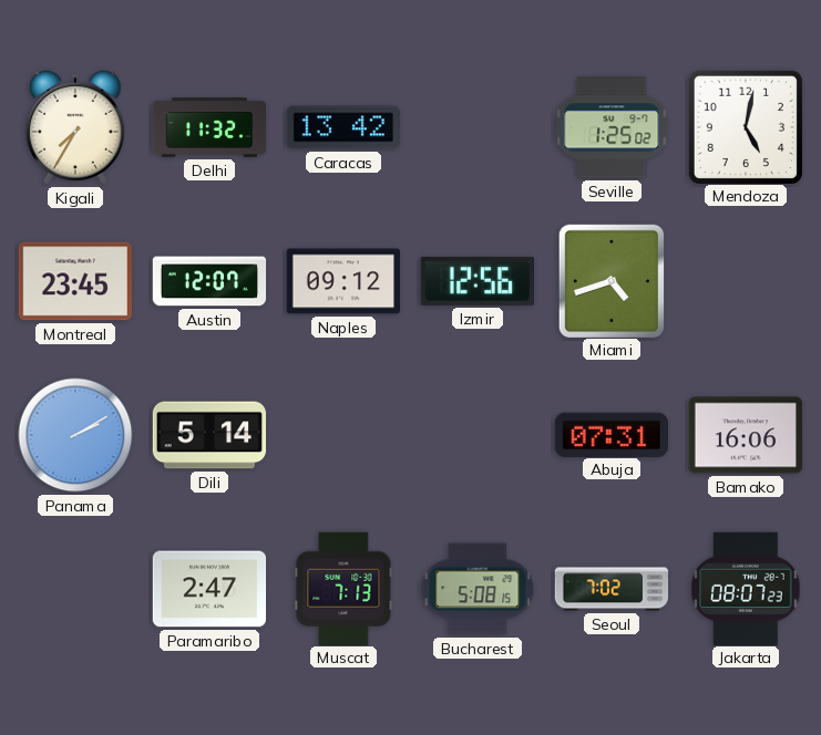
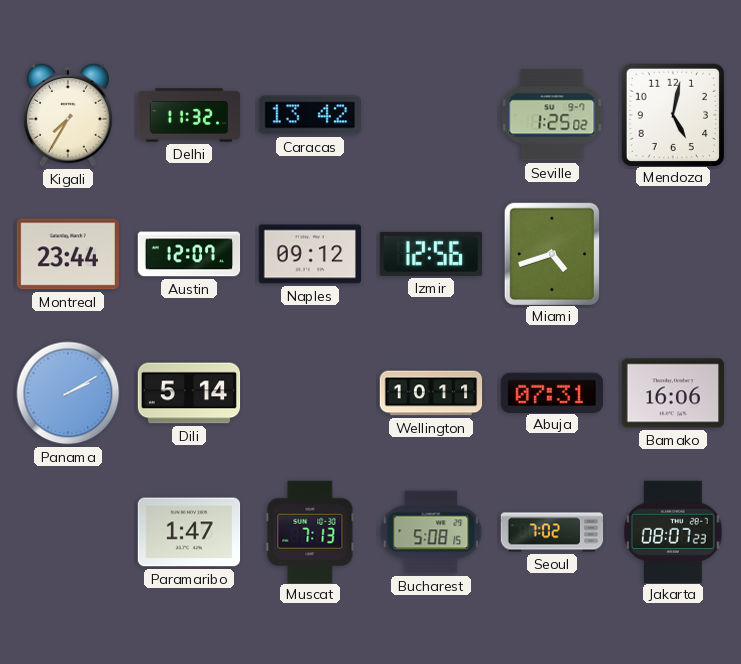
Montreal: 23:45 -> 23:44 (67, 254)
Wellington: none -> 10:11 (431, 393)
Paramaribo: 2:47 -> 1:47 (189, 532)
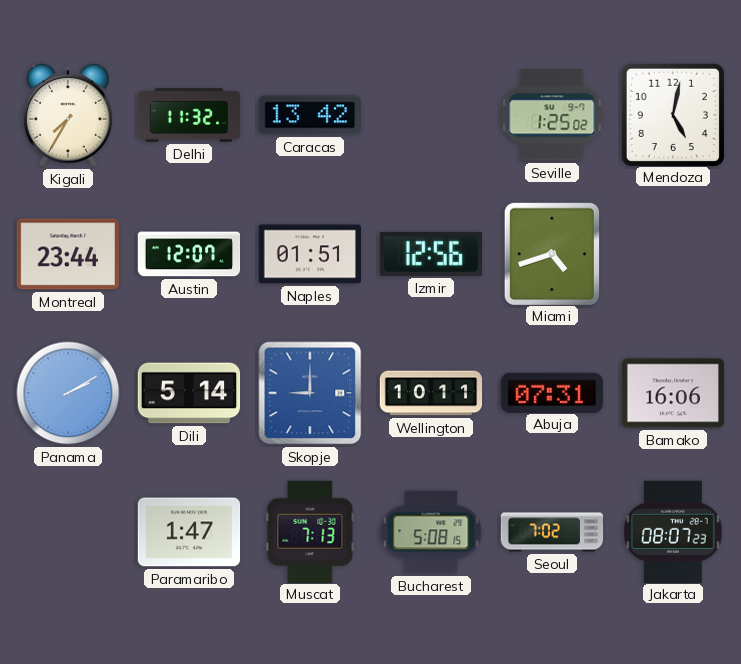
Naples: 09:12 -> 01:51 (309, 254)
Skopje: none -> 9:00 (310, 393)
